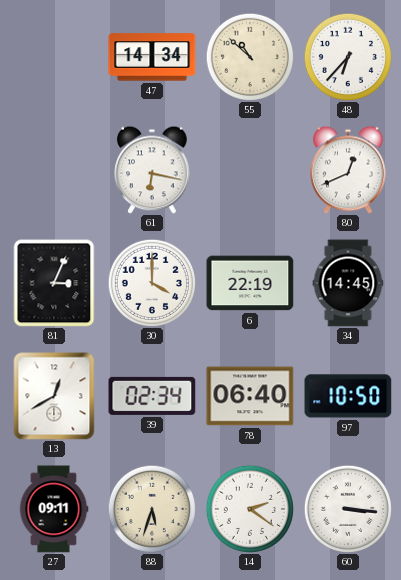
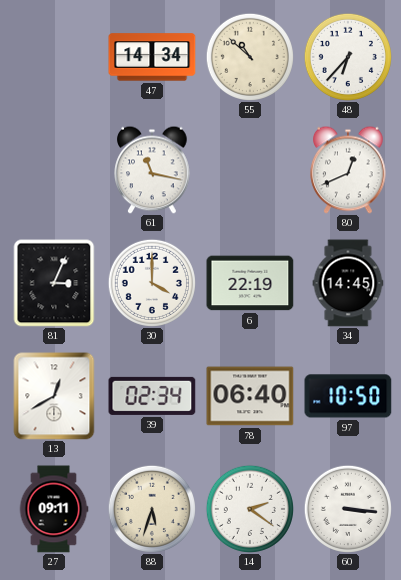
61: 6:17 -> 11:17 (152, 170)
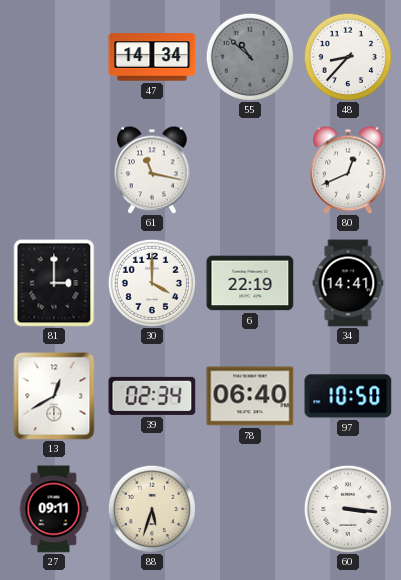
55 dial: cream -> grey (250, 57)
48: 6:37 -> 8:37 (348, 57)
81: 3:04 -> 3:00 (54, 283)
34: 14:45 -> 14:41 (348, 283)
14: 2:21 -> none (250, 509)
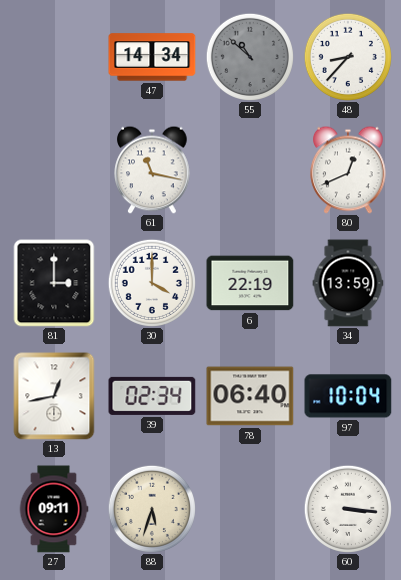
34: 14:41 -> 13:59 (348, 283)
13: 12:40 -> 12:43 (54, 396)
97: 10:50 -> 10:04 (348, 396)
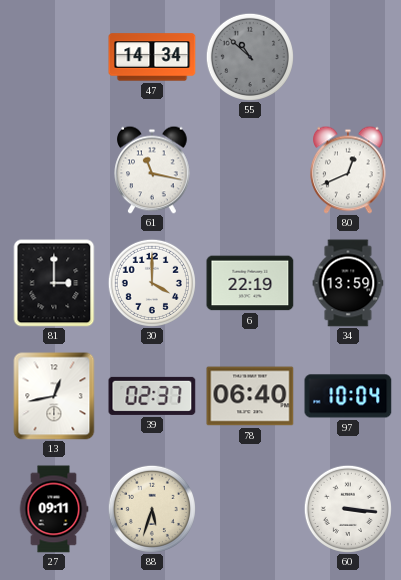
48: 8:37 -> none (348, 57)
39: 02:34 -> 02:37 (152, 396)
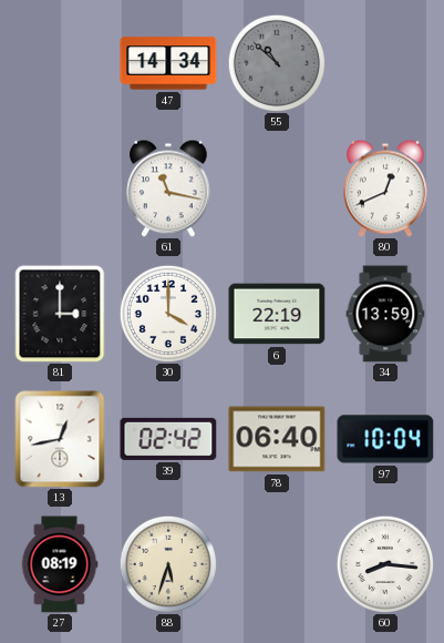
39: 02:37 -> 02:42 (168, 439)
27: 09:11 -> 08:19 (60, 564)
60: 3:16 -> 8:16 (385, 564)
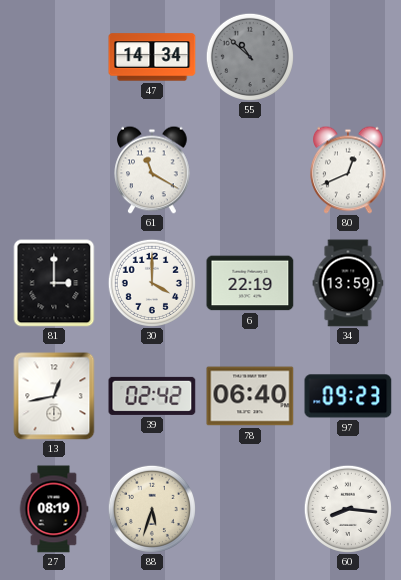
61: 11:17 -> 11:20 (152, 170)
97: 10:04 -> 09:23 (348, 396)
